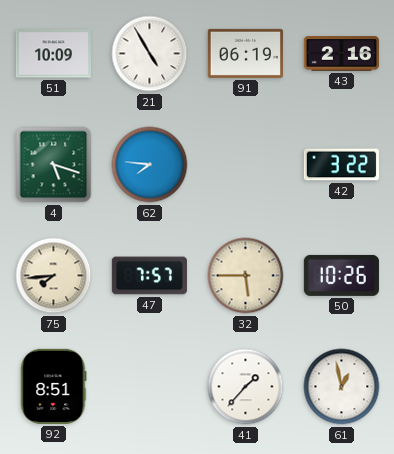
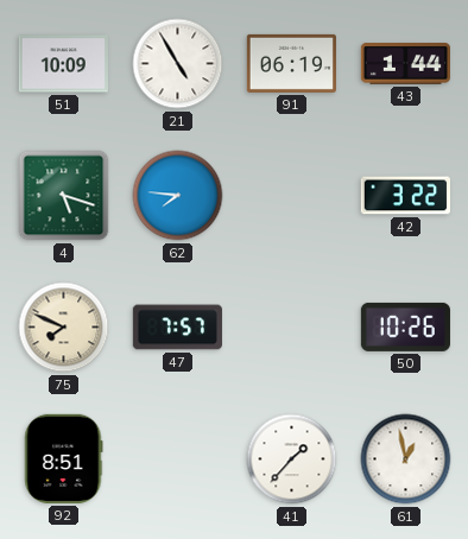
43: 2:16 -> 1:44 (405, 64)
75: 7:44 -> 7:49 (64, 328)
32: 5:45 -> none (246, 276)
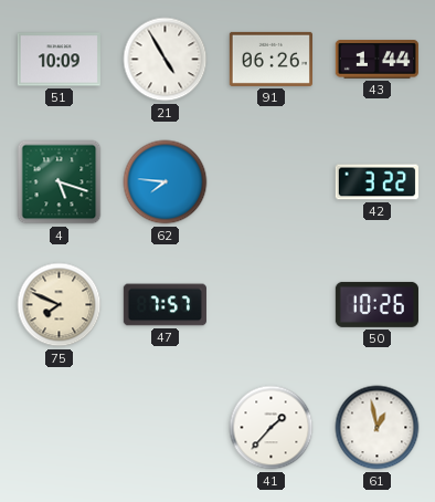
91: 06:19 -> 06:26 (270, 59)
92: 8:51 -> none (64, 458)
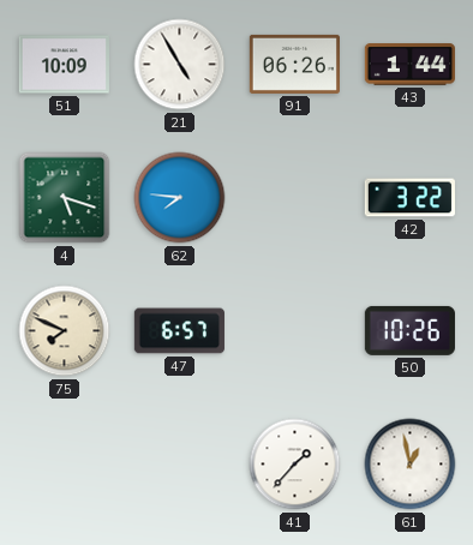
47: 7:57 -> 6:57 (179, 331)
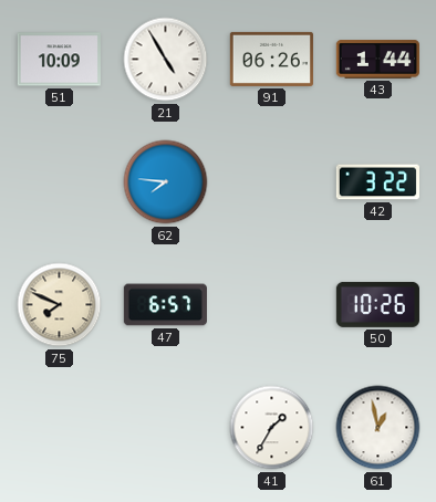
4: 5:18 -> none (65, 198)
41: 1:37 -> 1:35 (272, 428)
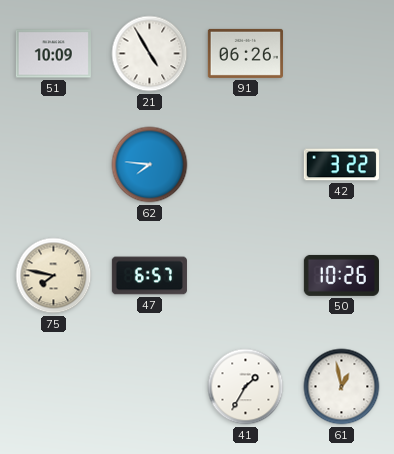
43: 1:44 -> none (377, 60)
75: 7:49 -> 7:47 (54, 276)
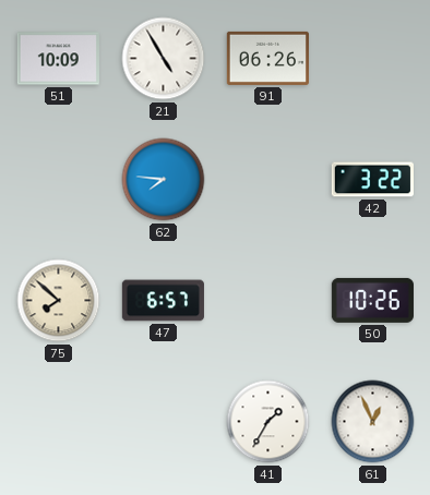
75: 7:47 -> 7:52 (59, 301)
61: 12:58 -> 12:56 (373, 422)
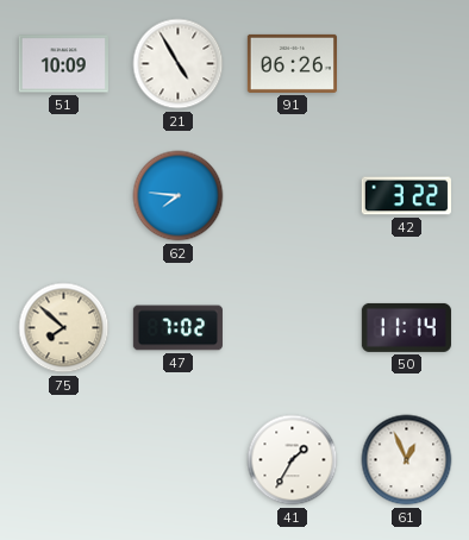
47: 6:57 -> 7:02 (177, 328)
50: 10:26 -> 11:14 (406, 327)
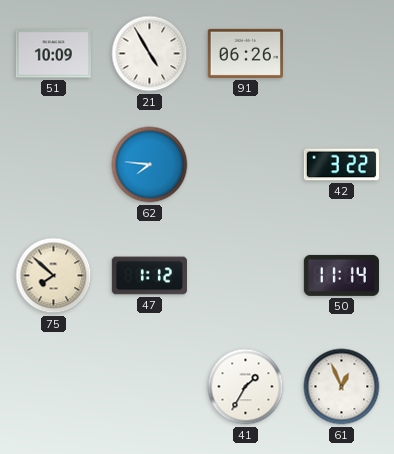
47: 7:02 -> 1:12 (149, 276)
